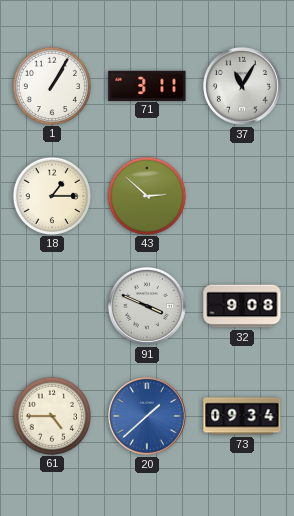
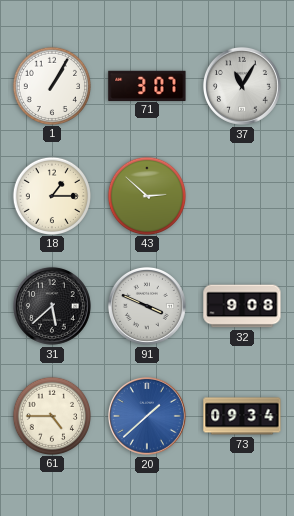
71: 3:11 -> 3:07 (147, 85)
31: none -> 5:38 (52, 306)
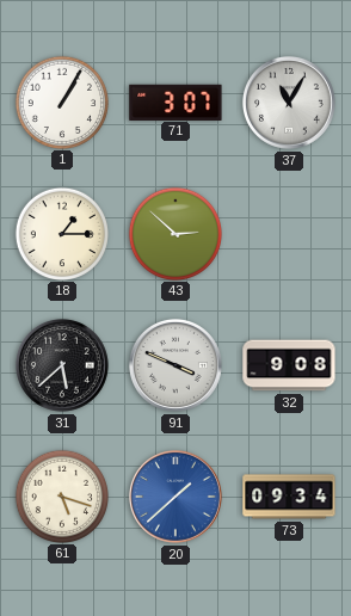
61: 4:45 -> 5:18 (61, 495)
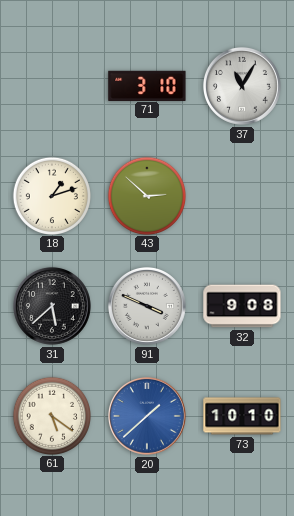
1: 1:05 -> none (61, 101)
71: 3:07 -> 3:10 (147, 85)
18: 1:15 -> 1:12 (51, 195)
61: 5:18 -> 5:21 (51, 415)
73: 09:34 -> 10:10 (242, 416)
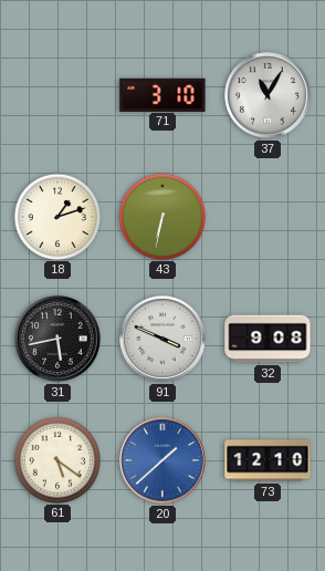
43: 2:52 -> 6:32 (161, 216)
31: 5:38 -> 5:43 (57, 339)
73: 10:10 -> 12:10 (268, 460)
